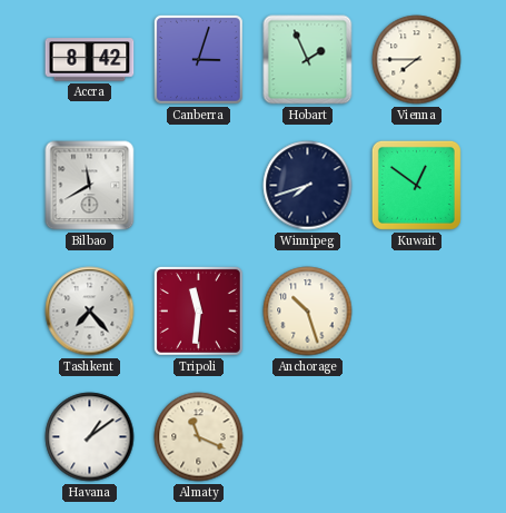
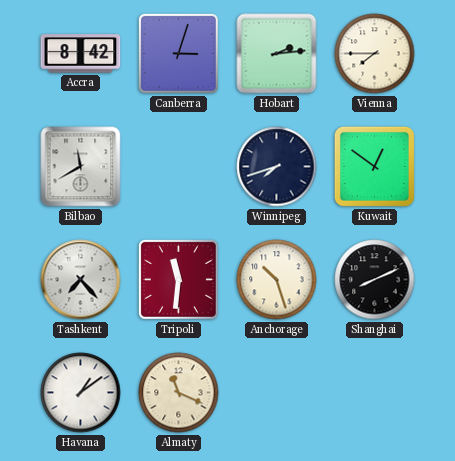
Hobart: 1:56 -> 2:14 (277, 54)
Shanghai: none -> 8:11 (375, 280)
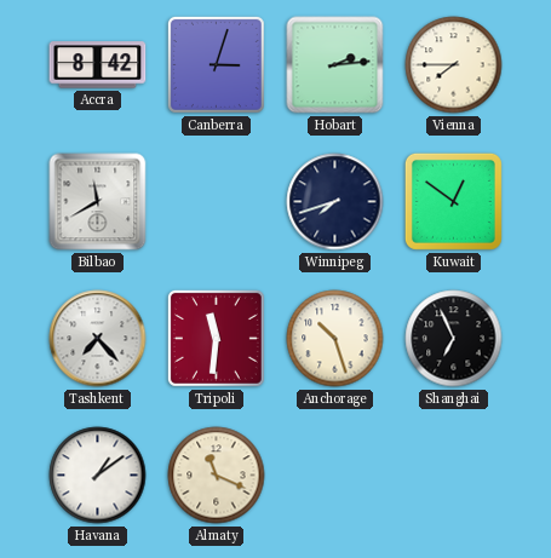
Shanghai: 8:11 -> 6:56 (454, 339)
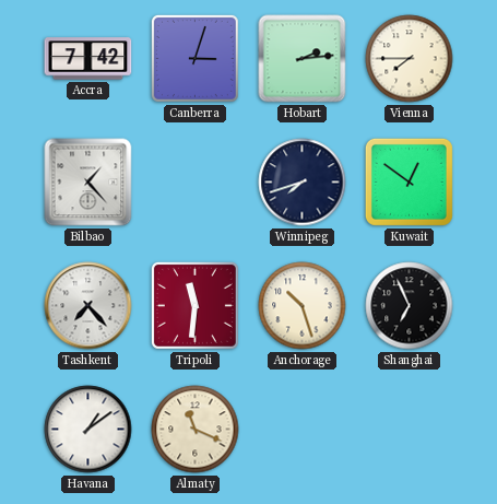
Accra: 8:42 -> 7:42 (88, 59)
Bilbao: 11:40 -> 1:23 (88, 183)
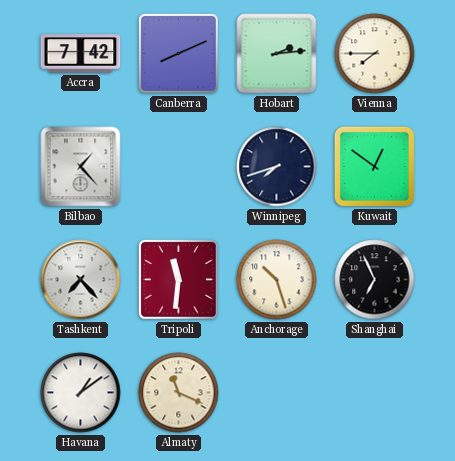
Canberra: 3:03 -> 8:11 (178, 53)
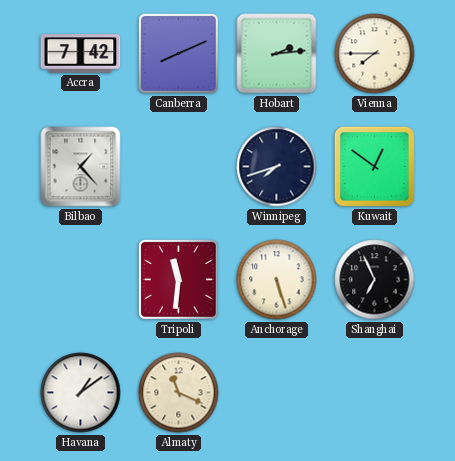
Tashkent: 7:23 -> none (81, 280)
Anchorage: 10:27 -> 5:27 (277, 280)
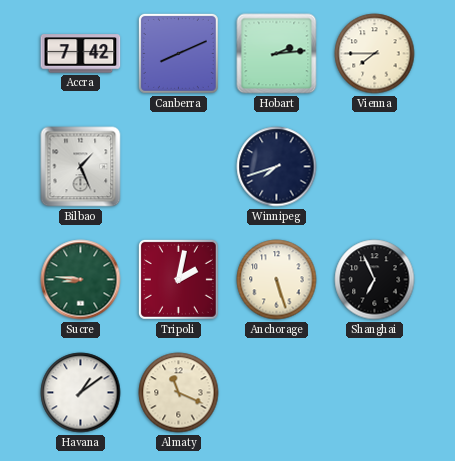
Bilbao: 1:23 -> 1:26 (81, 167)
Kuwait: 12:51 -> none (374, 166)
Sucre: none -> 8:46 (81, 280)
Tripoli: 11:31 -> 2:02 (178, 279)
